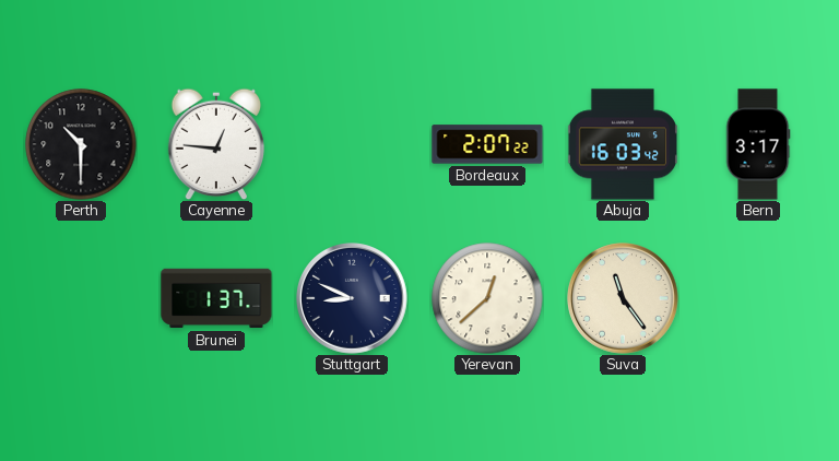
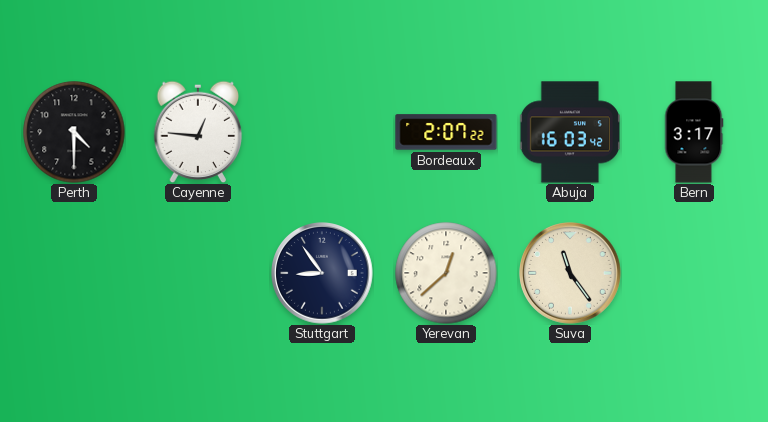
Perth: 10:30 -> 4:30 (74, 132)
Brunei: 1:37 -> none (216, 298)
Stuttgart: 8:49 -> 8:54 (323, 274)
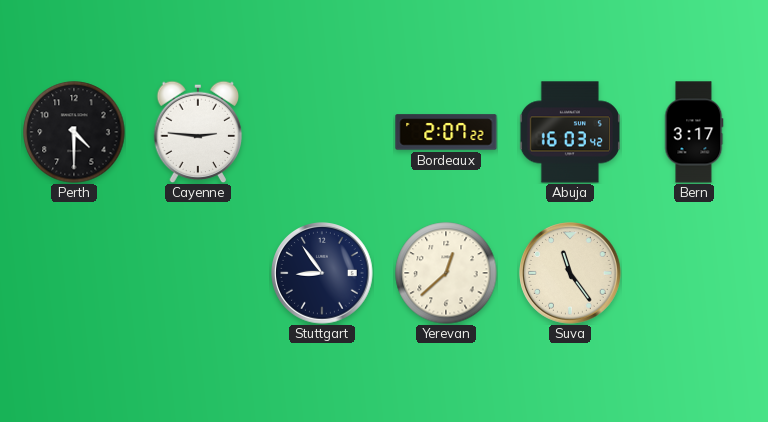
Cayenne: 12:46 -> 2:46 (198, 132)
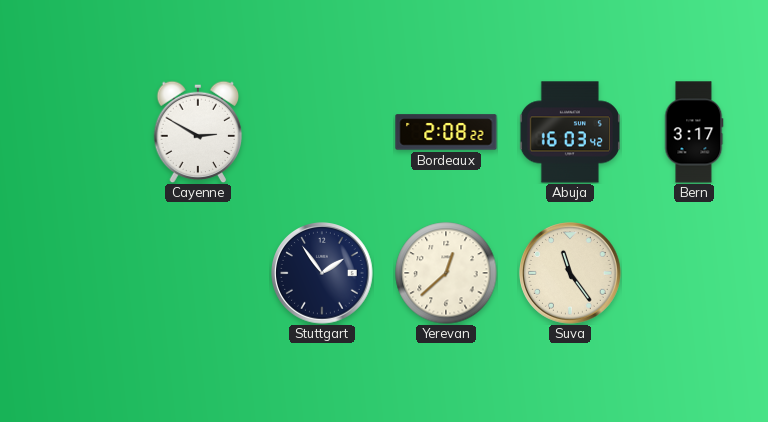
Perth: 4:30 -> none (74, 132)
Cayenne: 2:46 -> 2:50 (198, 132)
Bordeaux: 2:07 -> 2:08 (446, 132)
Stuttgart: 8:54 -> 1:54 (323, 274)
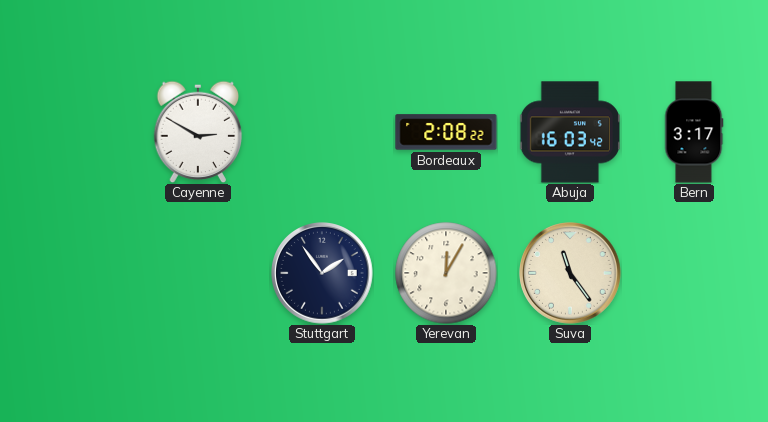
Yerevan: 12:38 -> 12:05 (446, 273)
